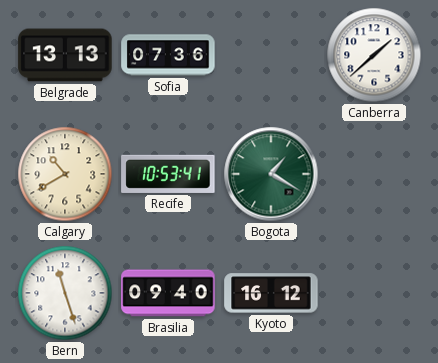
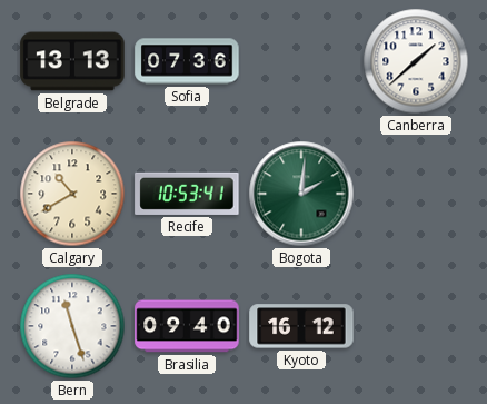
Bogota: 1:20 -> 2:01 (301, 194)
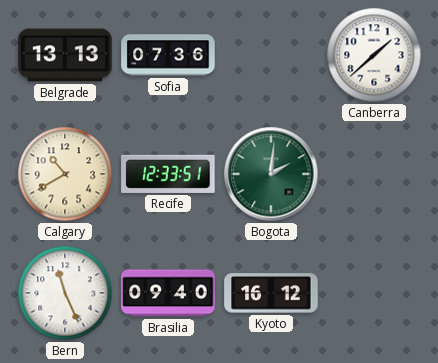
Recife: 10:53 -> 12:33 (168, 174)
Bern: 11:27 -> 11:26 (65, 293)
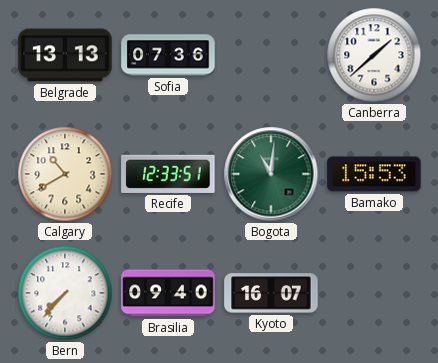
Bogota: 2:01 -> 11:01 (271, 174)
Bamako: none -> 15:53 (374, 174)
Bern: 11:26 -> 7:37 (65, 293)
Kyoto: 16:12 -> 16:07 (271, 293)
